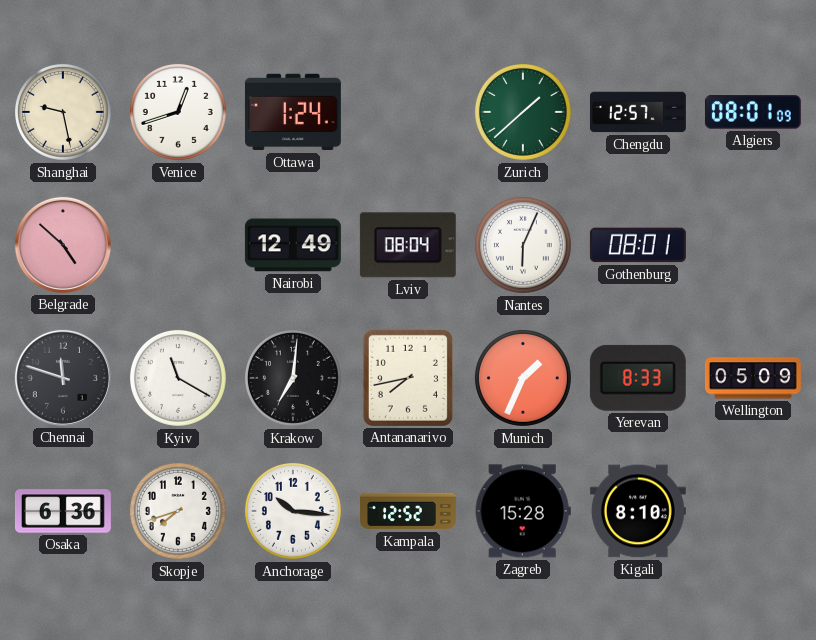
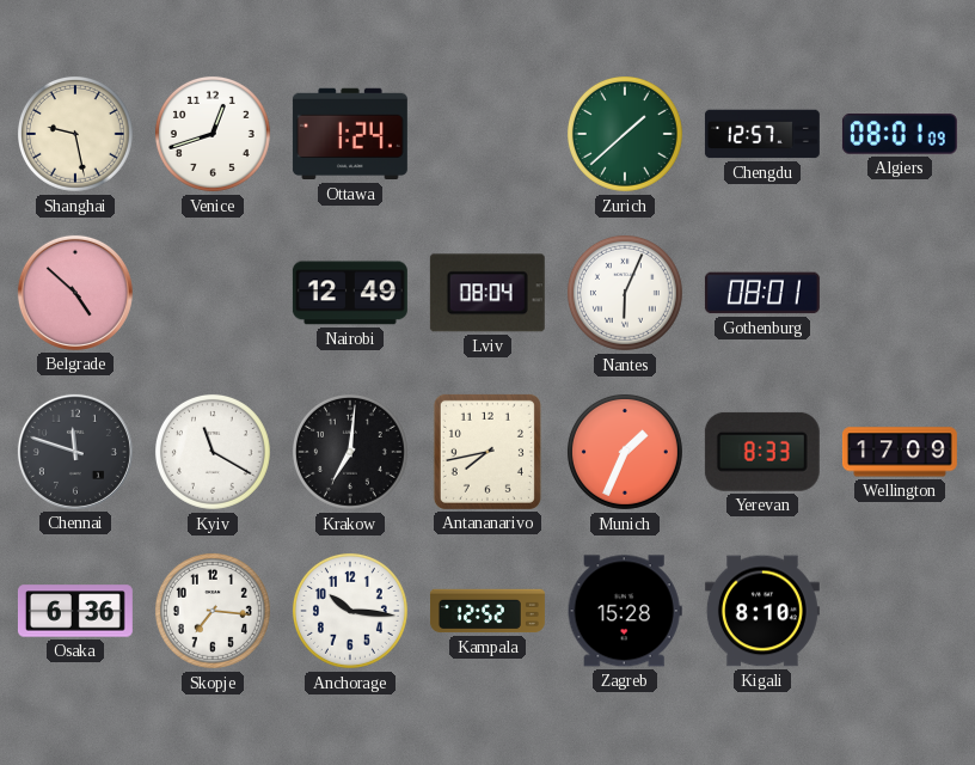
Wellington: 05:09 -> 17:09 (900, 452)
Skopje: 7:42 -> 7:16 (213, 611)
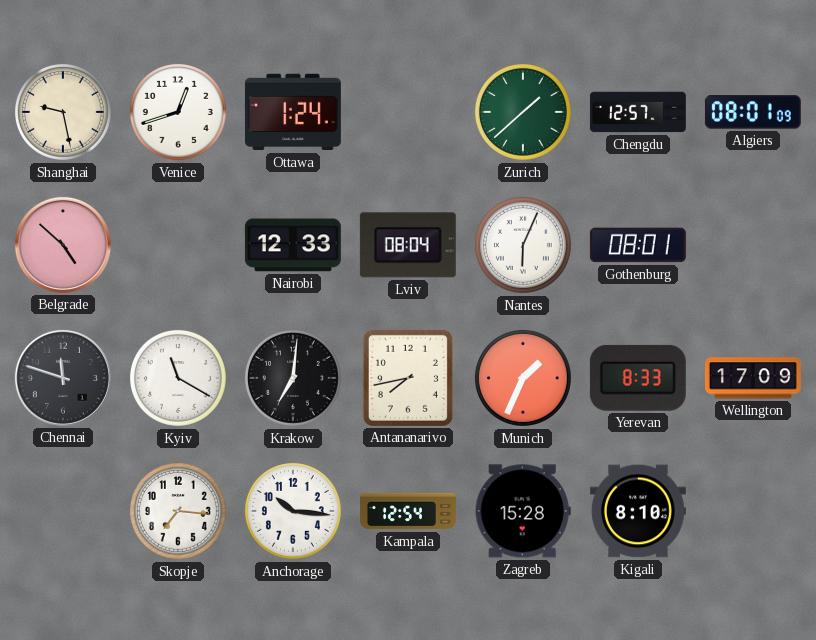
Nairobi: 12:49 -> 12:33 (293, 245)
Osaka: 6:36 -> none (75, 611)
Kampala: 12:52 -> 12:54 (408, 511)
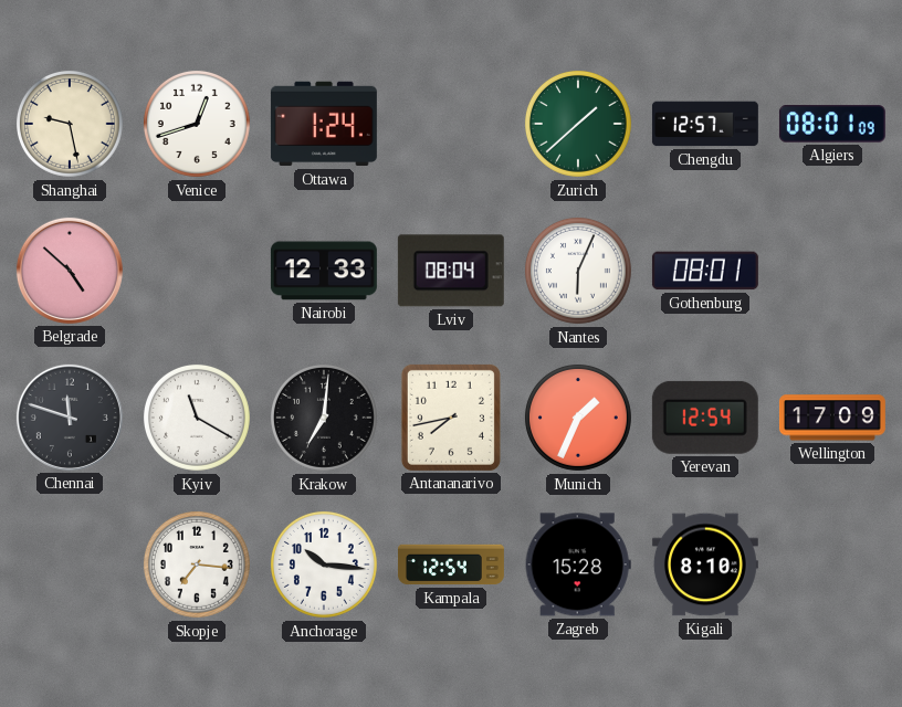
Yerevan: 8:33 -> 12:54 (705, 418)
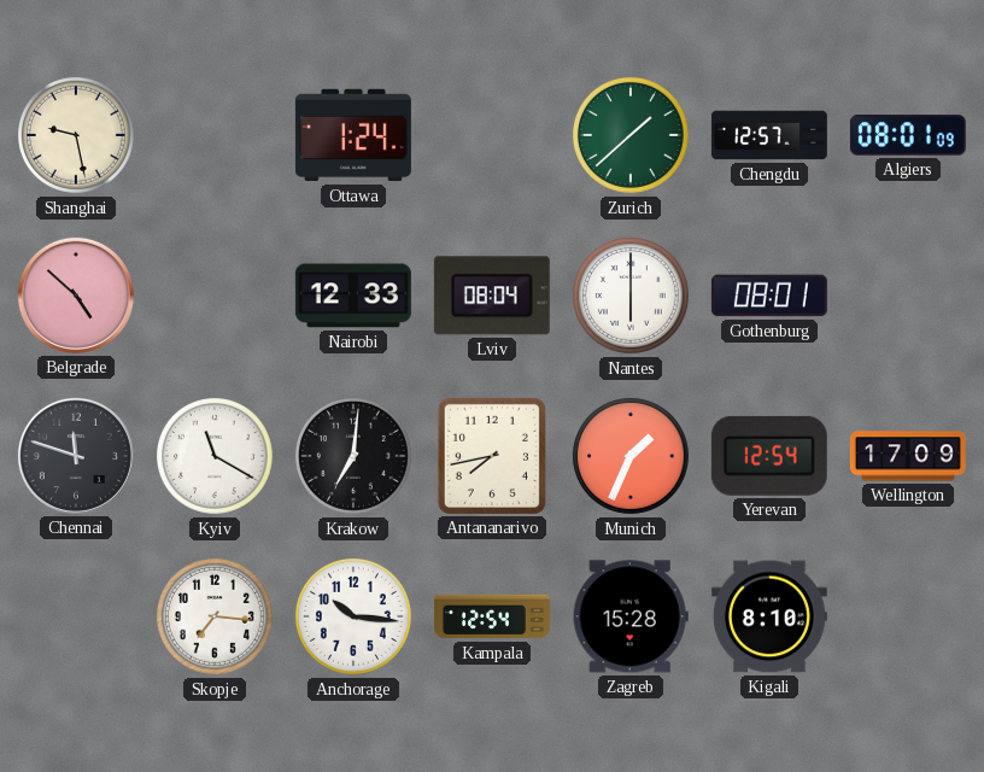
Venice: 12:42 -> none (197, 124)
Nantes: 6:04 -> 6:00 (631, 296)
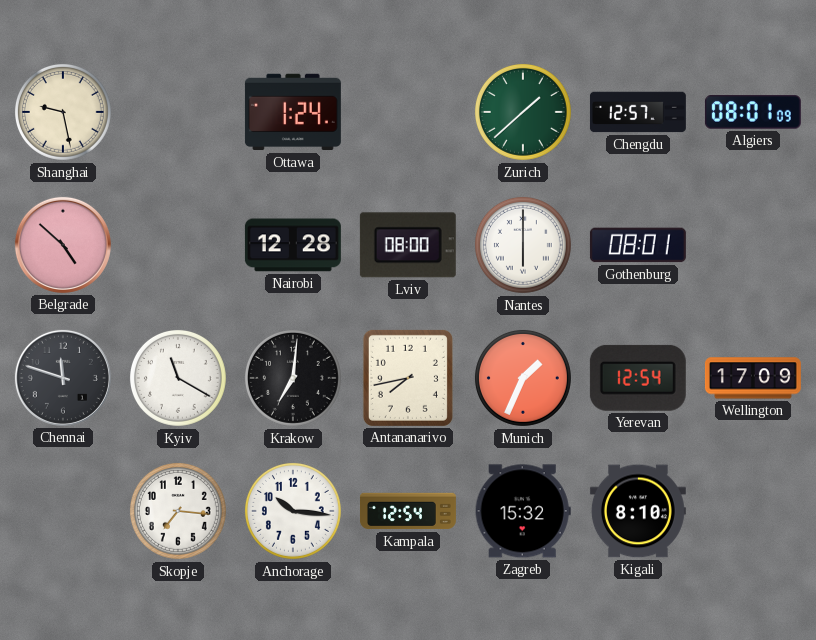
Nairobi: 12:33 -> 12:28 (293, 245)
Lviv: 08:04 -> 08:00 (408, 245)
Zagreb: 15:28 -> 15:32 (523, 511)
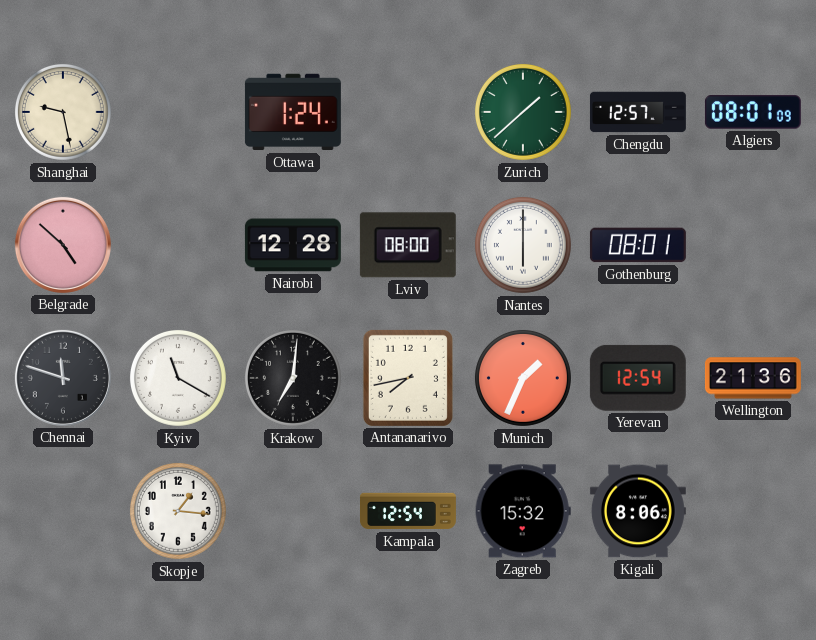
Wellington: 17:09 -> 21:36 (753, 378)
Skopje: 7:16 -> 1:16 (178, 511)
Anchorage: 10:16 -> none (293, 511)
Kigali: 8:10 -> 8:06 (638, 511)
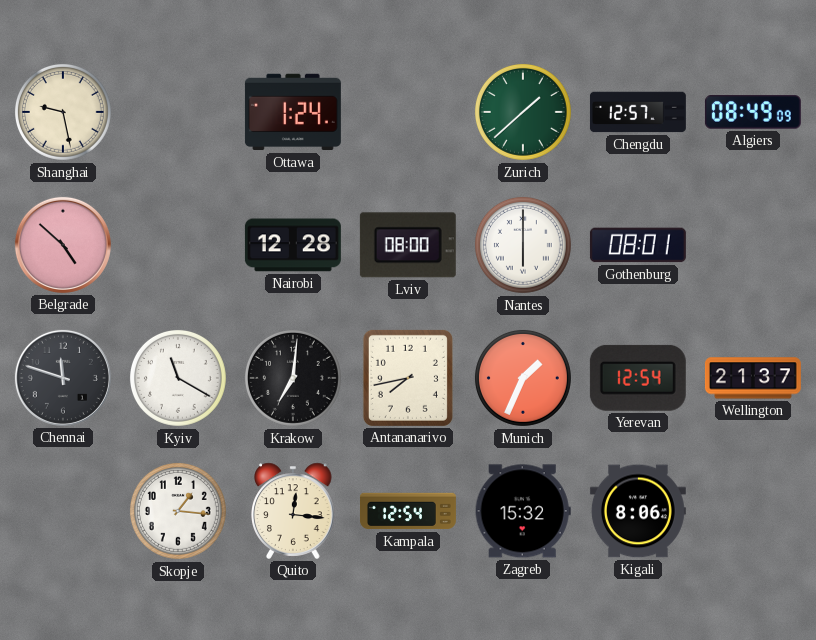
Algiers: 08:01 -> 08:49 (753, 112)
Wellington: 21:36 -> 21:37 (753, 378)
Quito: none -> 12:16 (293, 511)
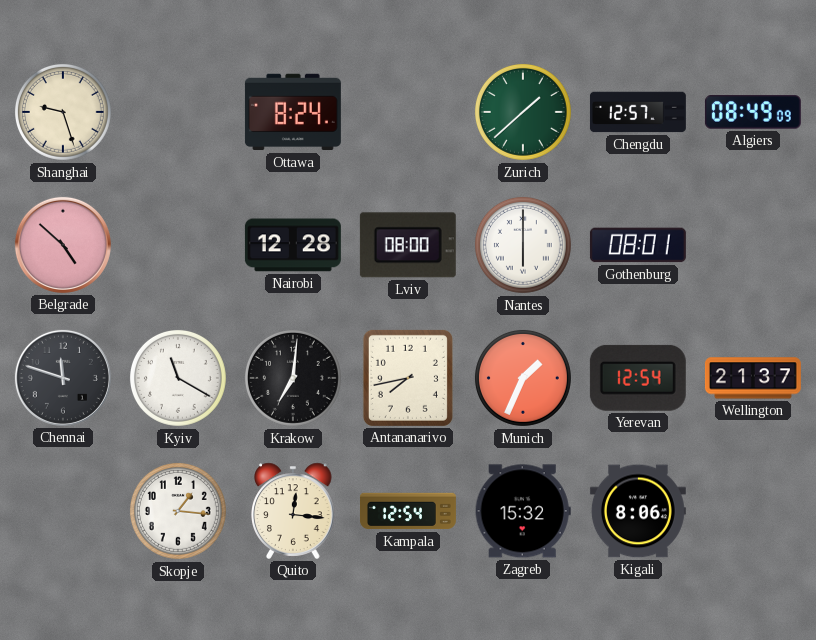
Shanghai: 9:28 -> 9:27 (63, 112)
Ottawa: 1:24 -> 8:24 (293, 112)
